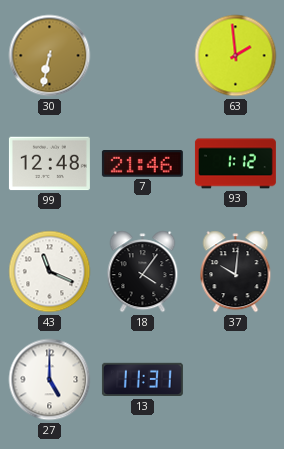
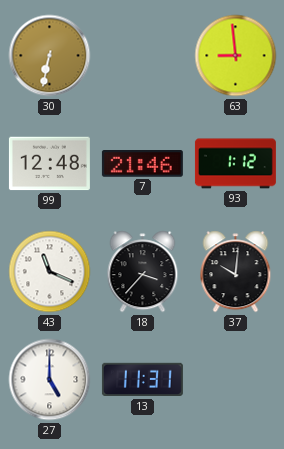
63: 1:59 -> 8:59 (236, 56)
18: 4:06 -> 3:37 (143, 272)
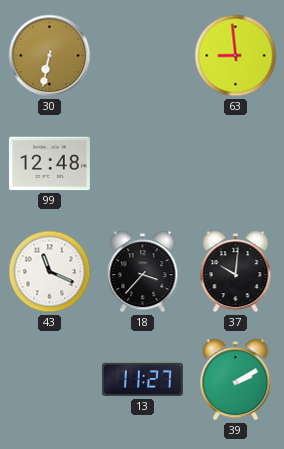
7: 21:46 -> none (142, 164)
93: 1:12 -> none (235, 164)
27: 5:00 -> none (50, 380)
13: 11:31 -> 11:27 (142, 380)
39: none -> 2:10 (236, 380)
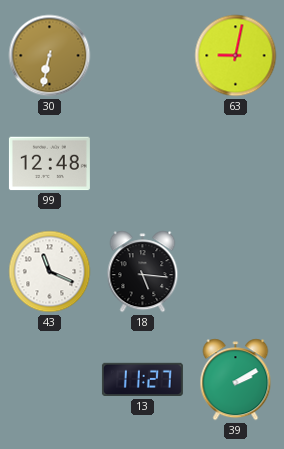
63: 8:59 -> 9:02 (236, 56)
18: 3:37 -> 5:16 (143, 272)
37: 10:01 -> none (236, 272)
